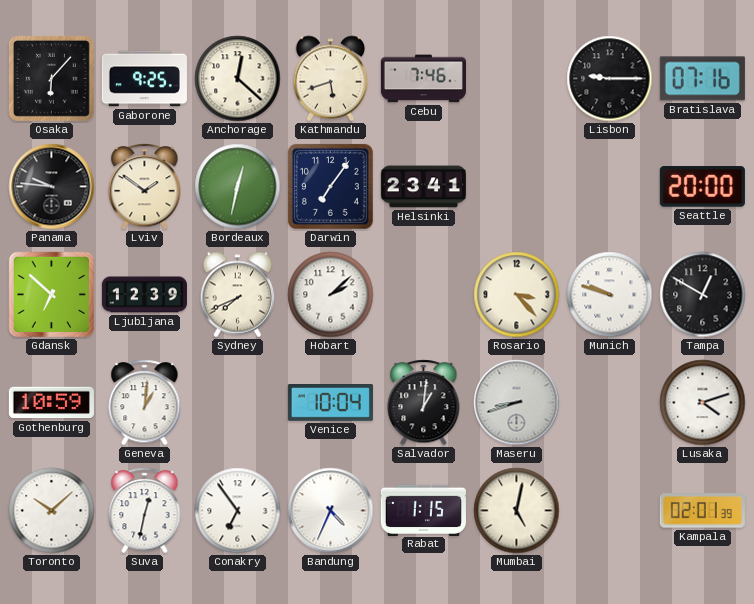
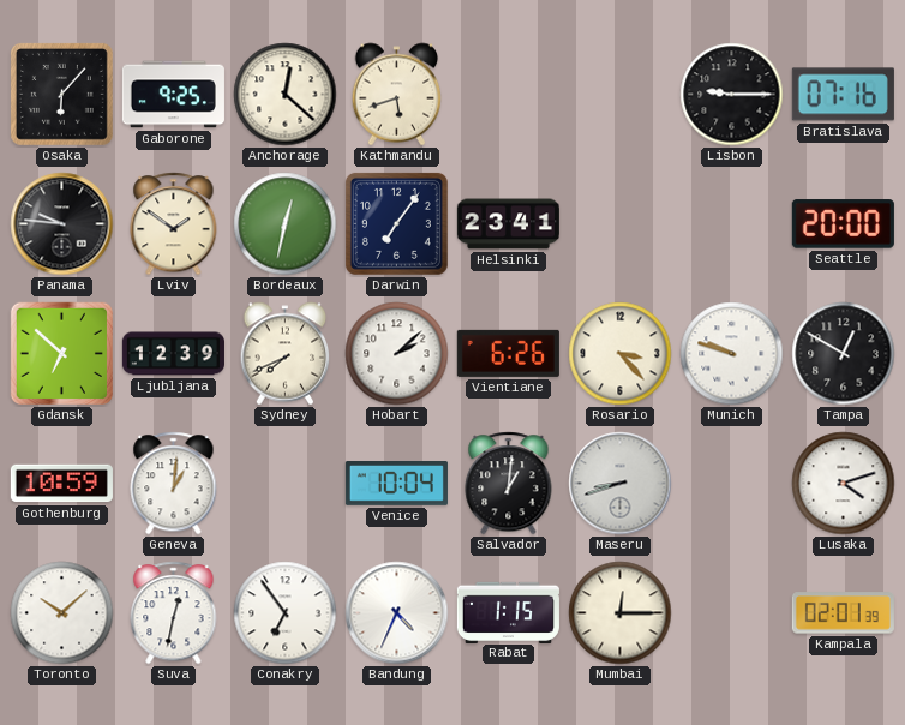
Cebu: 7:46 -> none (423, 79)
Vientiane: none -> 6:26 (508, 353)
Mumbai: 5:02 -> 12:15 (621, 613)
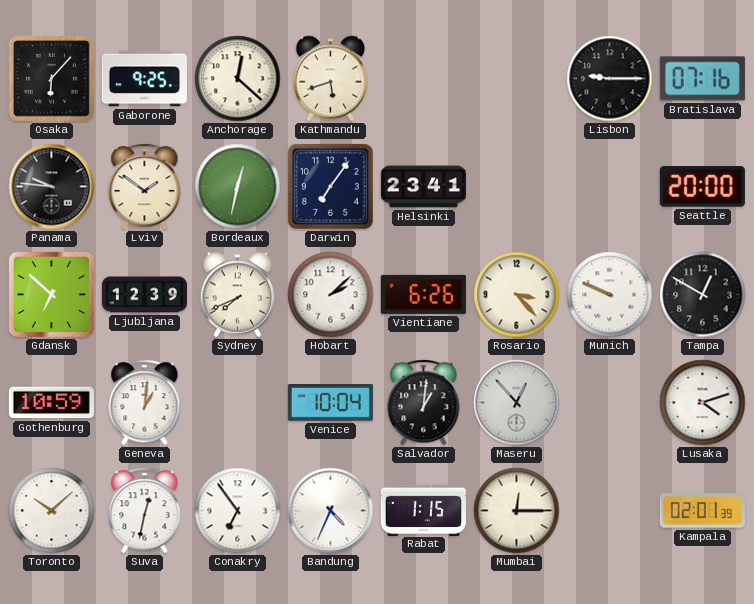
Munich: 9:48 -> 9:49 (610, 295)
Maseru: 8:42 -> 12:53 (517, 403)
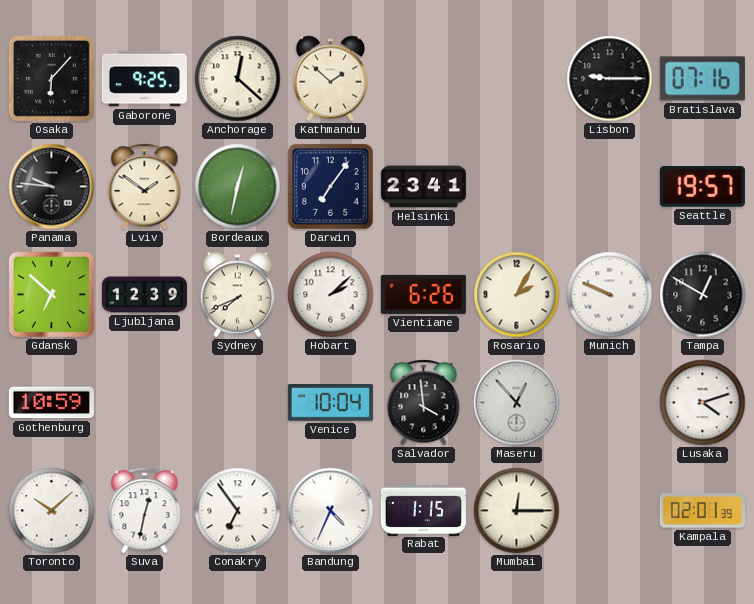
Kathmandu: 5:42 -> 1:52 (331, 79)
Seattle: 20:00 -> 19:57 (702, 187)
Rosario: 3:23 -> 2:05 (517, 295)
Geneva: 1:01 -> none (145, 403)
Salvador: 1:01 -> 3:59 (424, 403)
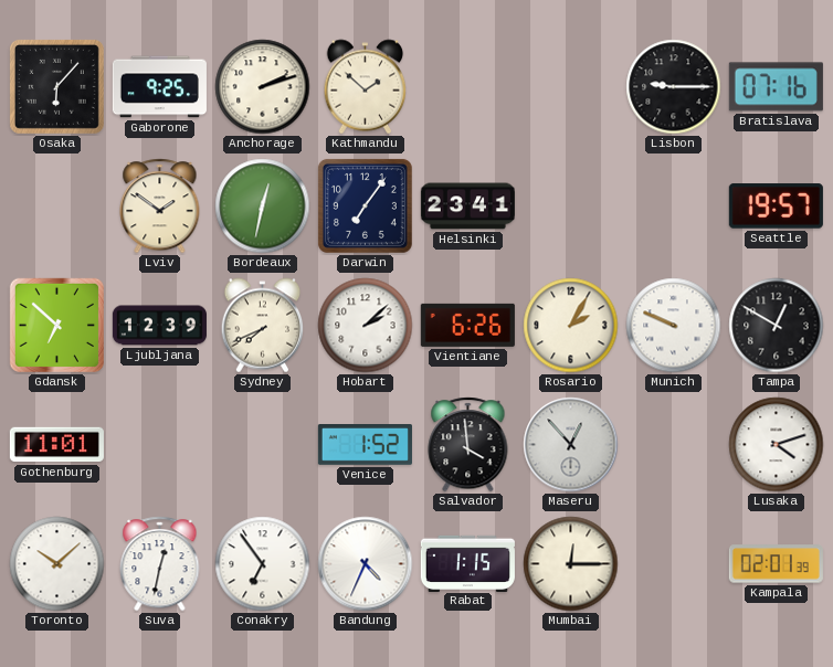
Anchorage: 12:22 -> 2:12 (263, 87)
Panama: 9:46 -> none (52, 187)
Gothenburg: 10:59 -> 11:01 (56, 445)
Venice: 10:04 -> 1:52 (365, 445)
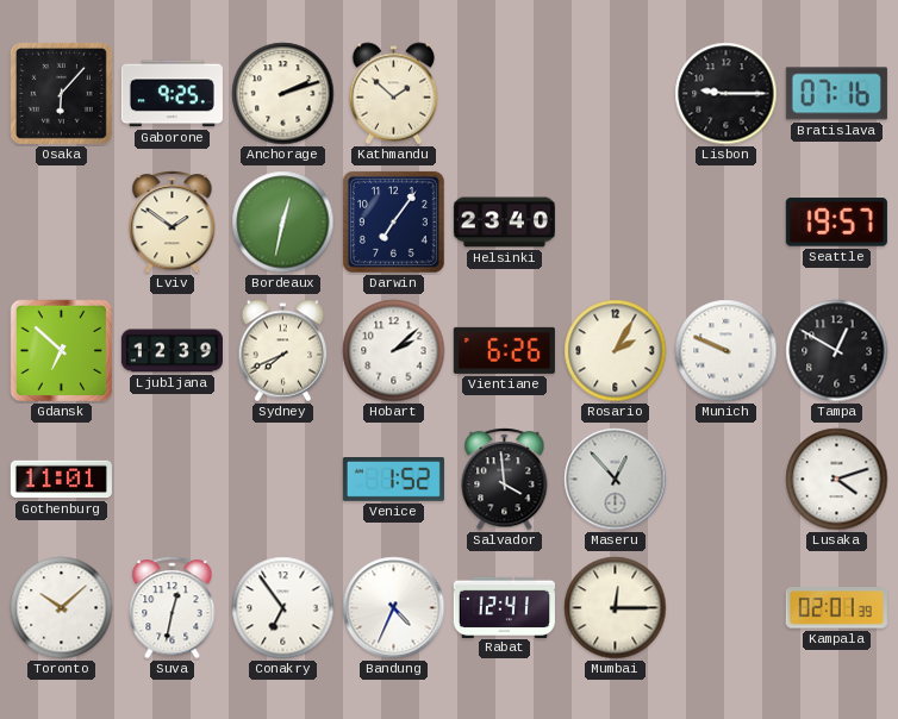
Helsinki: 23:41 -> 23:40 (504, 223)
Rabat: 1:15 -> 12:41 (504, 607)
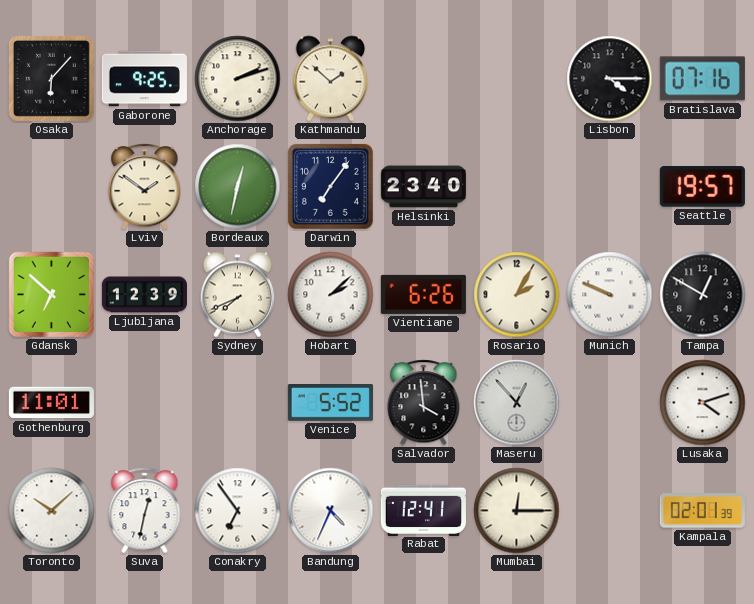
Lisbon: 9:15 -> 4:15 (610, 79)
Venice: 1:52 -> 5:52 (330, 403)
